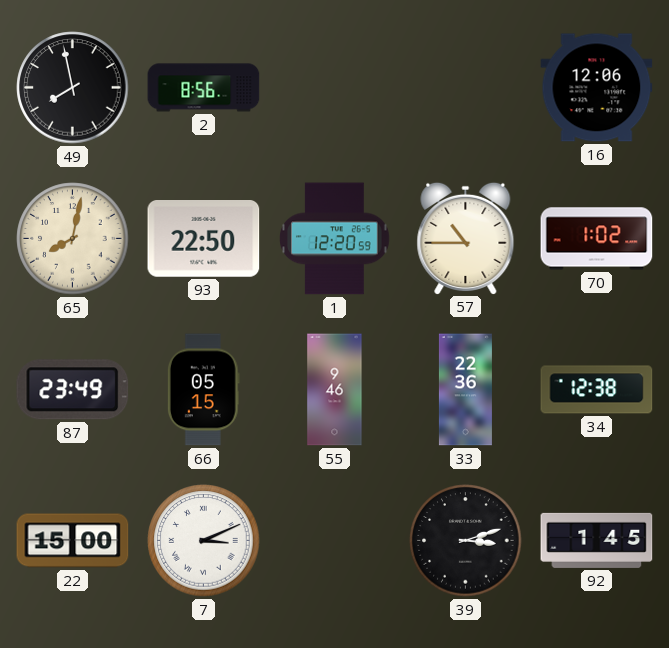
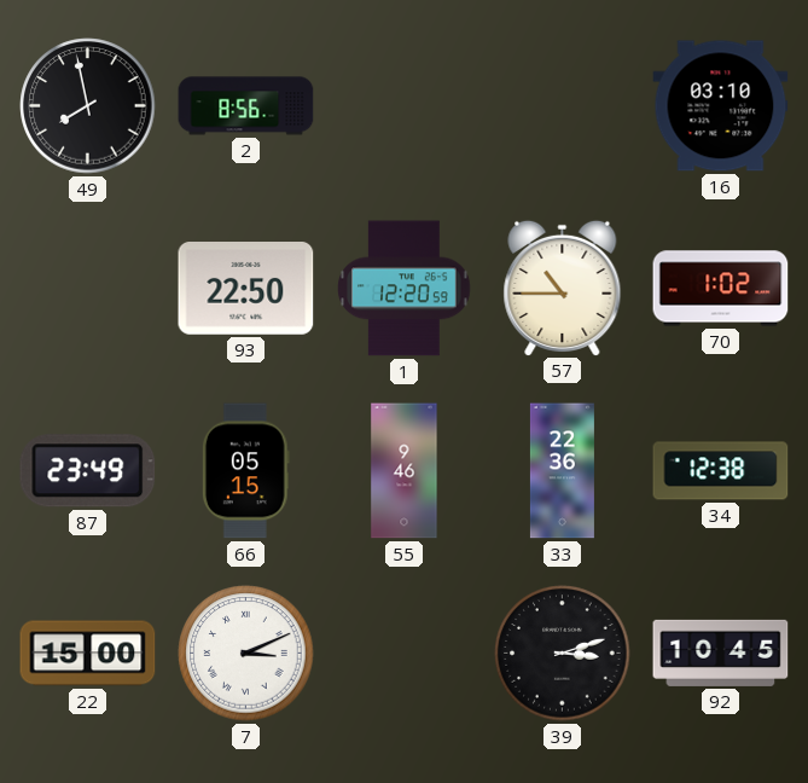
16: 12:06 -> 03:10 (721, 106)
65: 8:02 -> none (73, 239)
92: 1:45 -> 10:45 (721, 652)
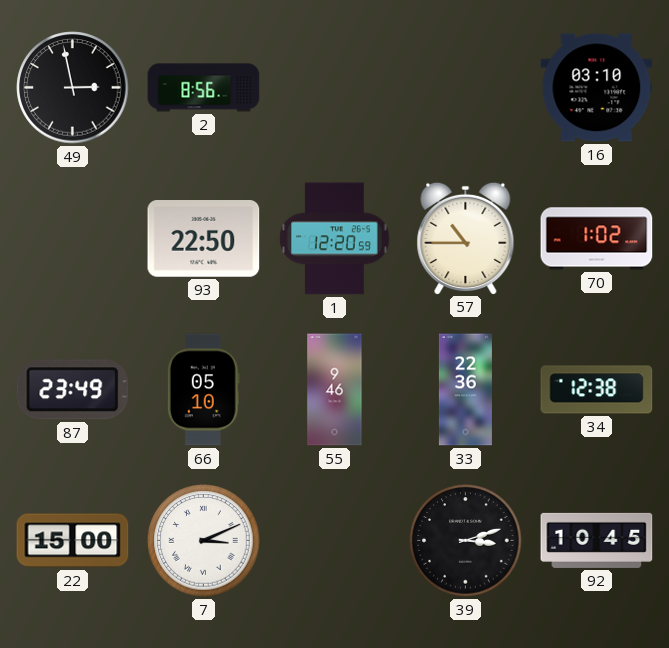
49: 7:58 -> 2:58 (73, 88)
66: 05:15 -> 05:10 (203, 390)
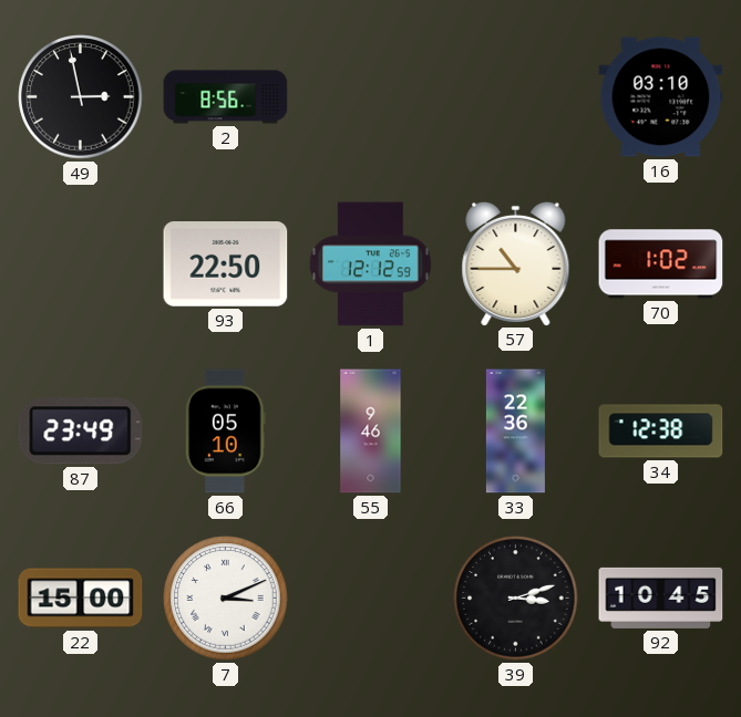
1: 12:20 -> 12:12 (371, 264)
